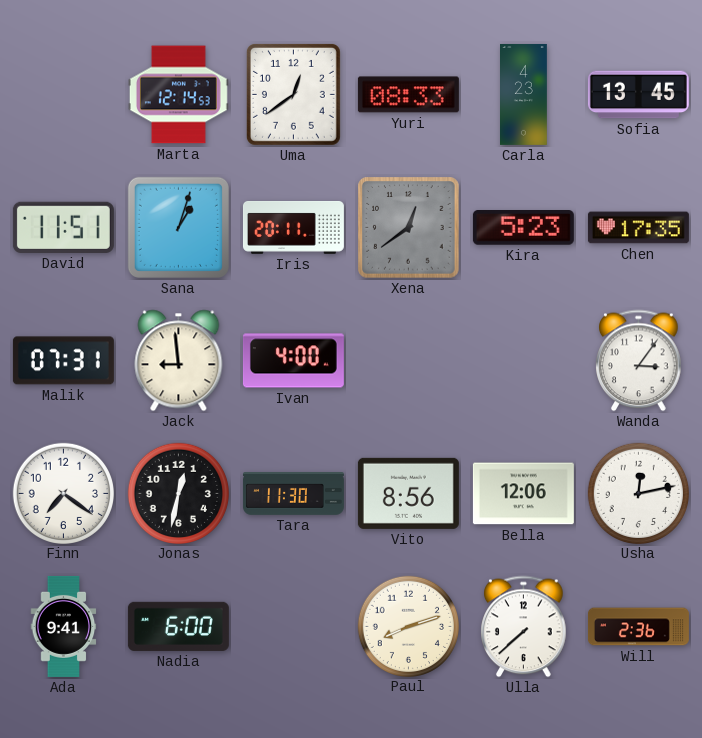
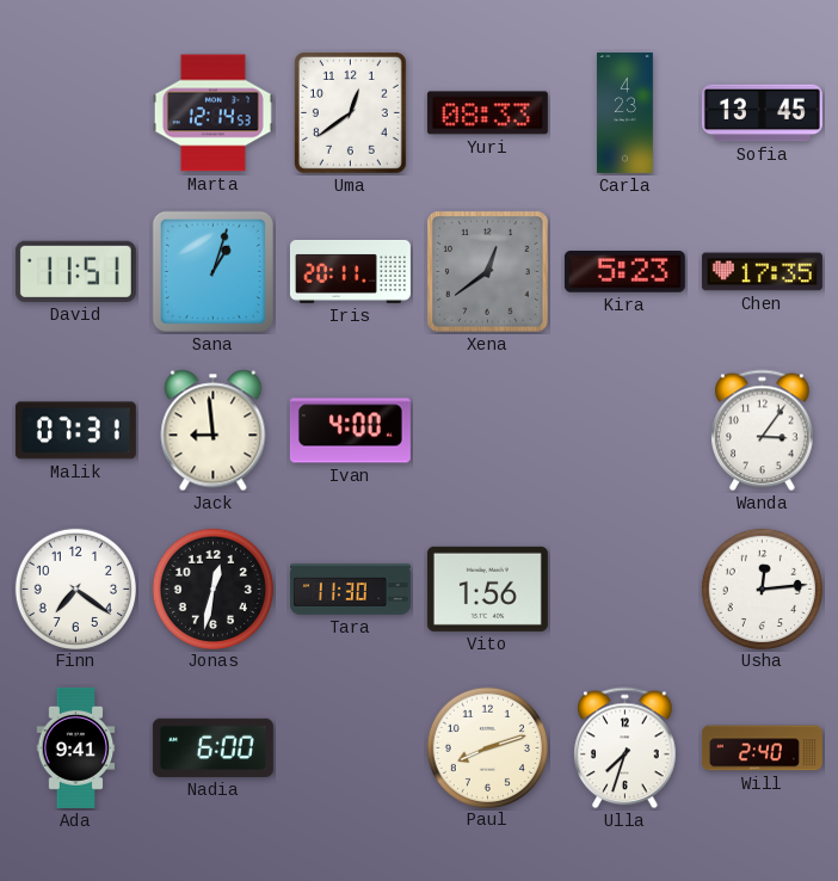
Vito: 8:56 -> 1:56 (487, 589)
Bella: 12:06 -> none (523, 494)
Usha: 12:13 -> 12:14 (762, 589)
Ulla: 7:38 -> 7:33 (626, 748)
Will: 2:36 -> 2:40 (762, 748)
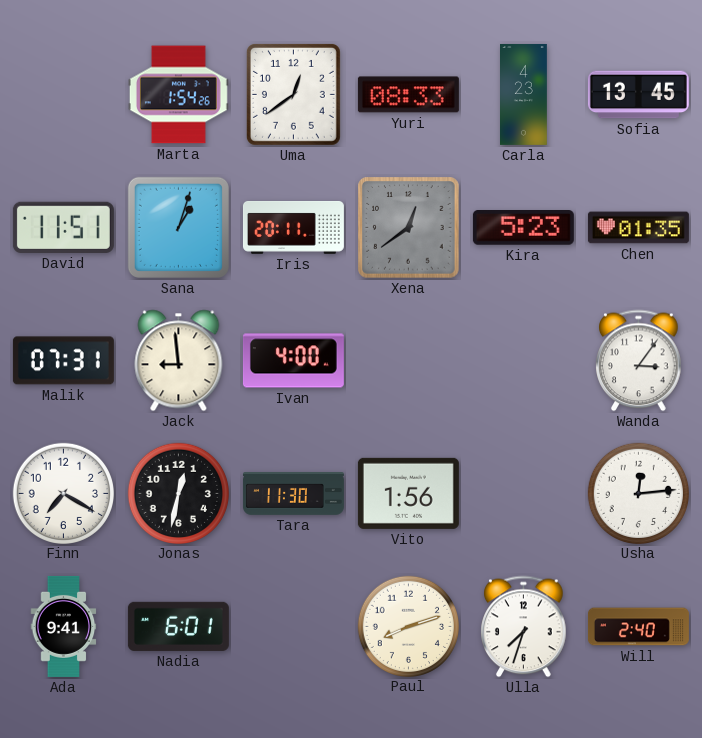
Marta: 12:14 -> 1:54 (178, 95)
Chen: 17:35 -> 01:35 (638, 228)
Finn: 7:21 -> 7:20 (63, 493)
Nadia: 6:00 -> 6:01 (178, 626)
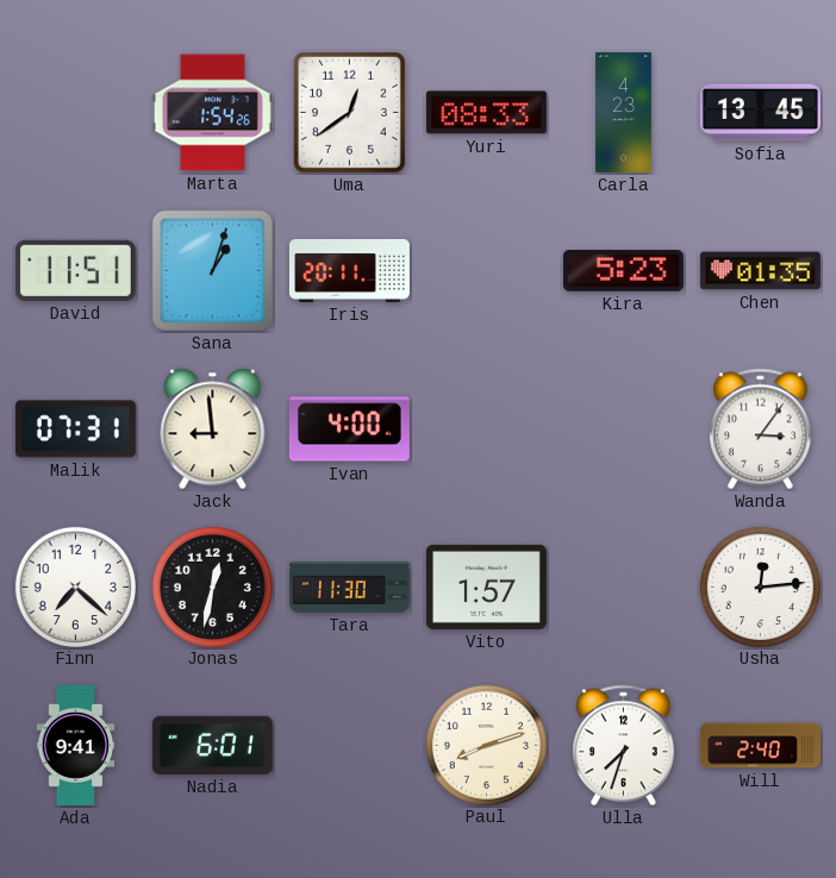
Xena: 12:39 -> none (409, 228)
Finn: 7:20 -> 7:22 (75, 587)
Vito: 1:56 -> 1:57 (486, 587)
